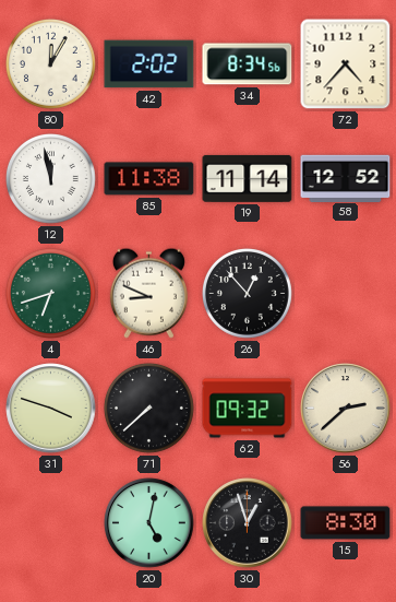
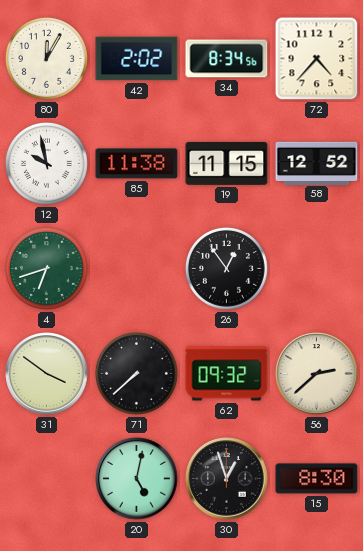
12: 11:58 -> 9:58 (47, 164)
19: 11:14 -> 11:15 (227, 163)
46: 8:49 -> none (148, 293)
26: 12:53 -> 12:54 (227, 269)
31: 3:48 -> 3:51 (47, 374)
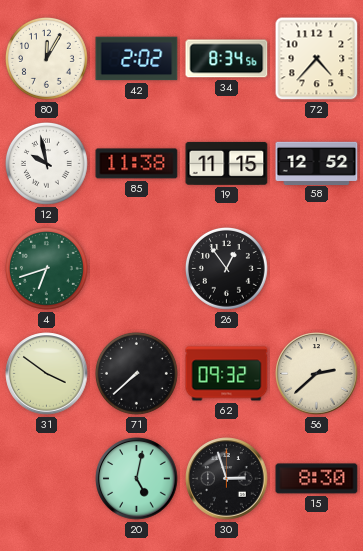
30: 12:57 -> 2:57 (227, 479)
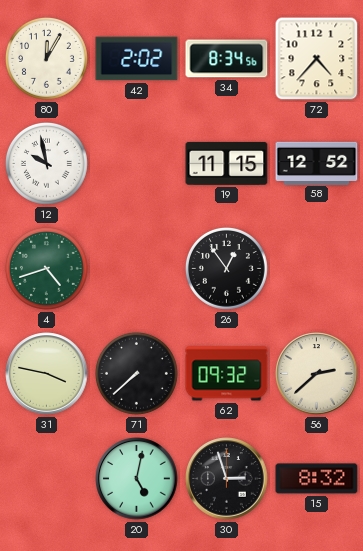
85: 11:38 -> none (137, 164)
4: 6:42 -> 4:42 (47, 269)
31: 3:51 -> 3:47 (47, 374)
15: 8:30 -> 8:32 (317, 479)
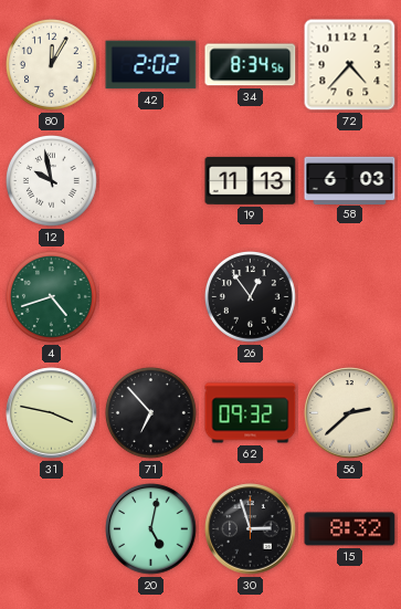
19: 11:15 -> 11:13 (251, 180)
58: 12:52 -> 6:03 (350, 180)
71: 7:38 -> 6:53 (151, 413)
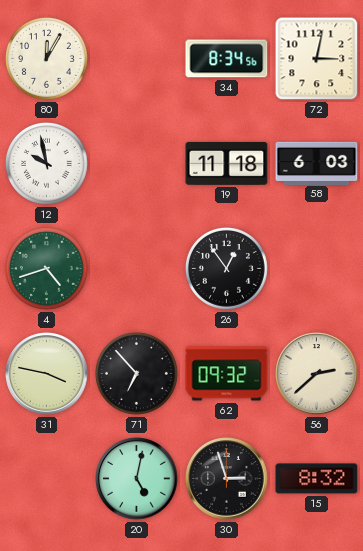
42: 2:02 -> none (151, 65)
72: 4:37 -> 3:02 (317, 59)
19: 11:13 -> 11:18 (227, 163)
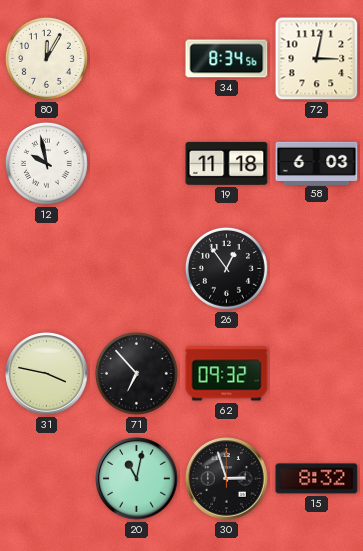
4: 4:42 -> none (47, 269)
56: 2:38 -> none (317, 374)
20: 5:02 -> 11:02 (137, 479)
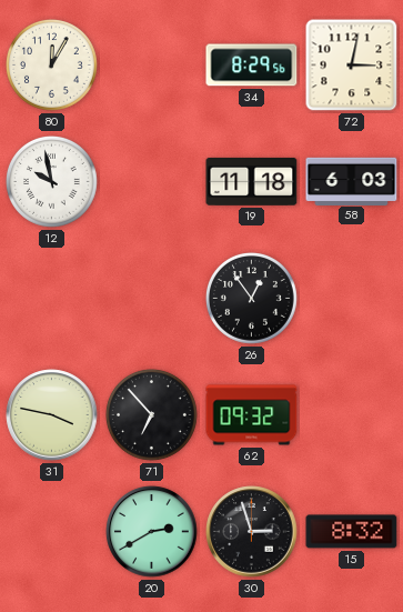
34: 8:34 -> 8:29 (252, 66)
20: 11:02 -> 2:40 (152, 532)
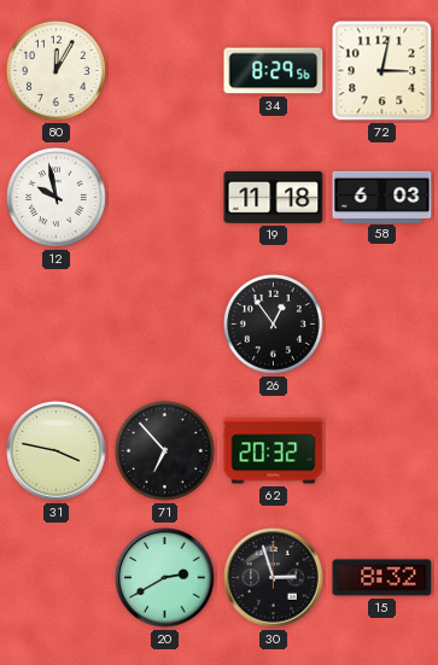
62: 09:32 -> 20:32 (274, 451)
